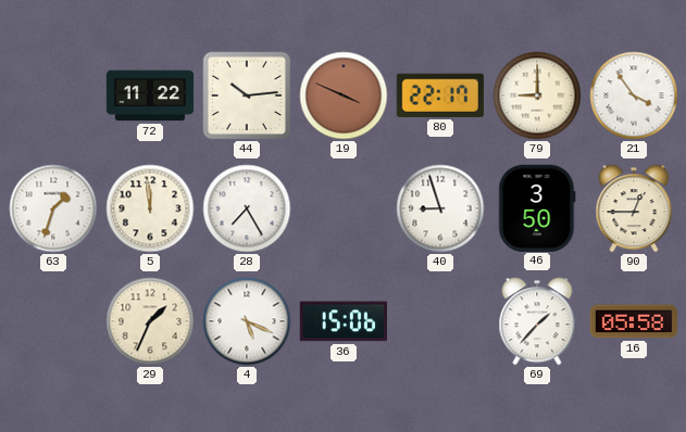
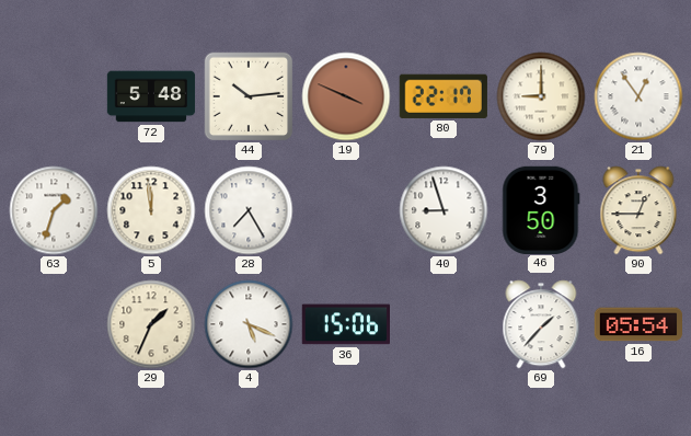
72: 11:22 -> 5:48 (151, 96)
21: 3:54 -> 12:54 (638, 96)
16: 05:58 -> 05:54 (637, 324)
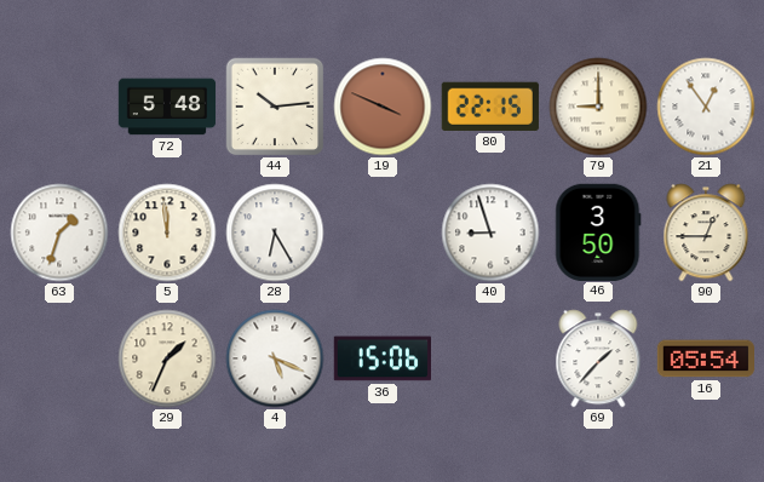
80: 22:17 -> 22:15 (490, 107)
28: 7:25 -> 6:25 (275, 233)
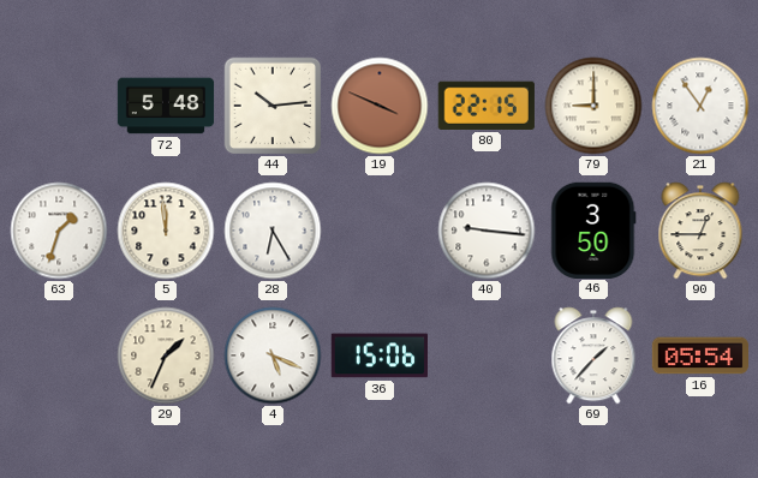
40: 8:57 -> 9:16 (487, 231)
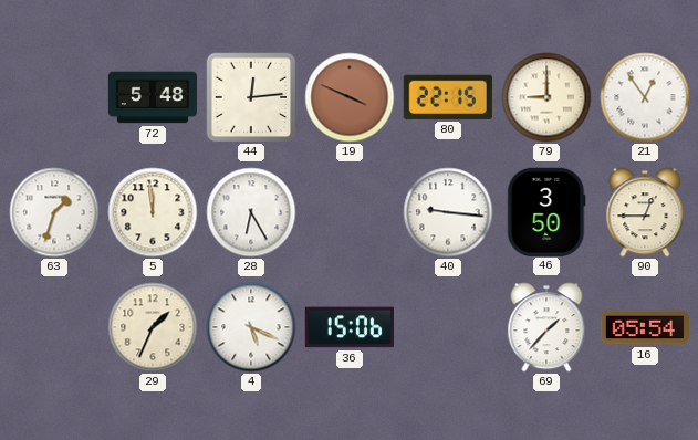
44: 10:14 -> 12:14 (251, 97)
